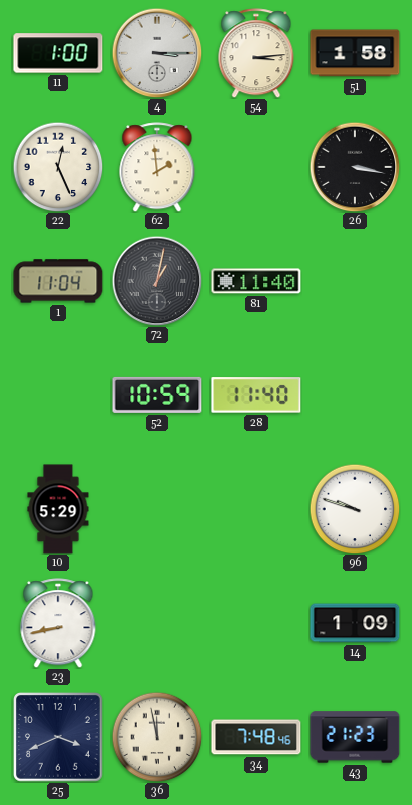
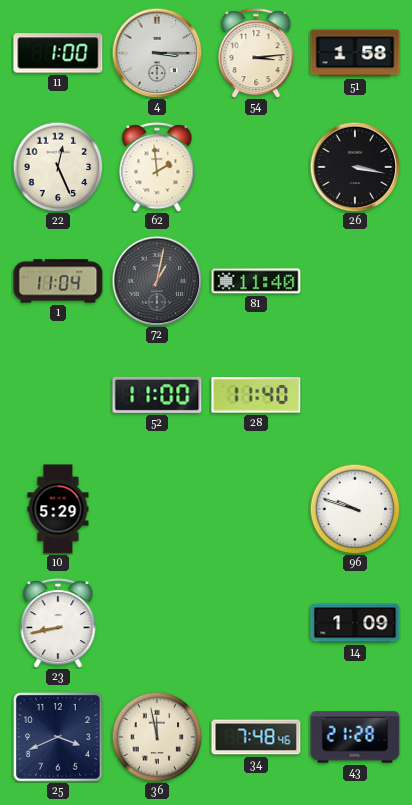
52: 10:59 -> 11:00 (157, 395)
43: 21:23 -> 21:28 (355, 737)
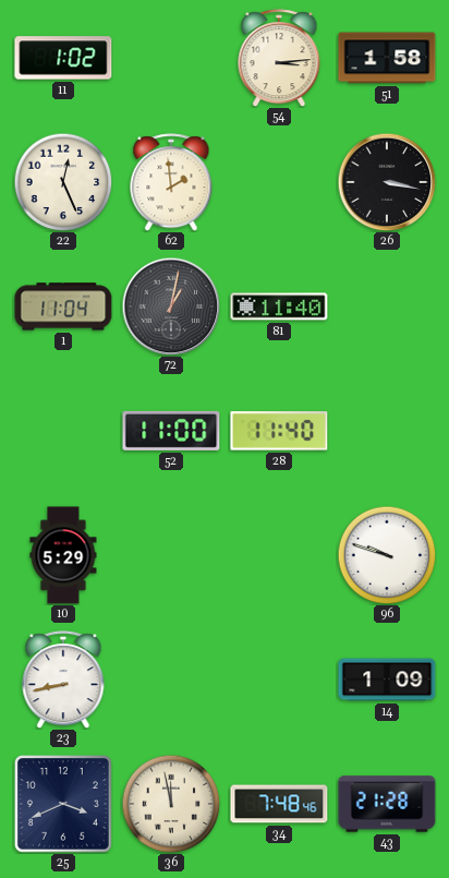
11: 1:00 -> 1:02 (63, 58)
4: 3:15 -> none (157, 53)
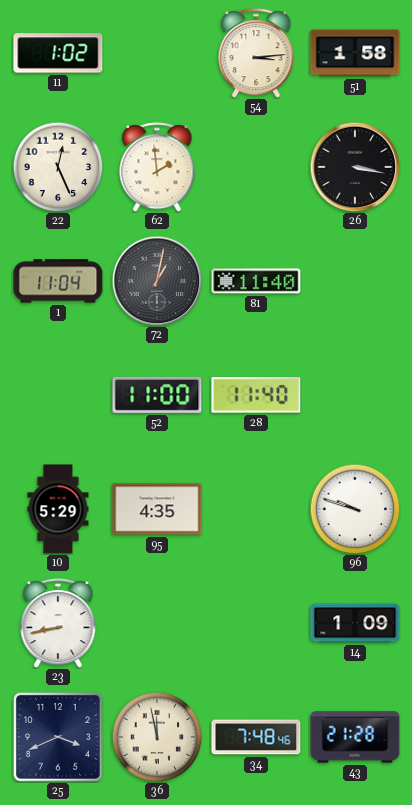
95: none -> 4:35 (157, 509)
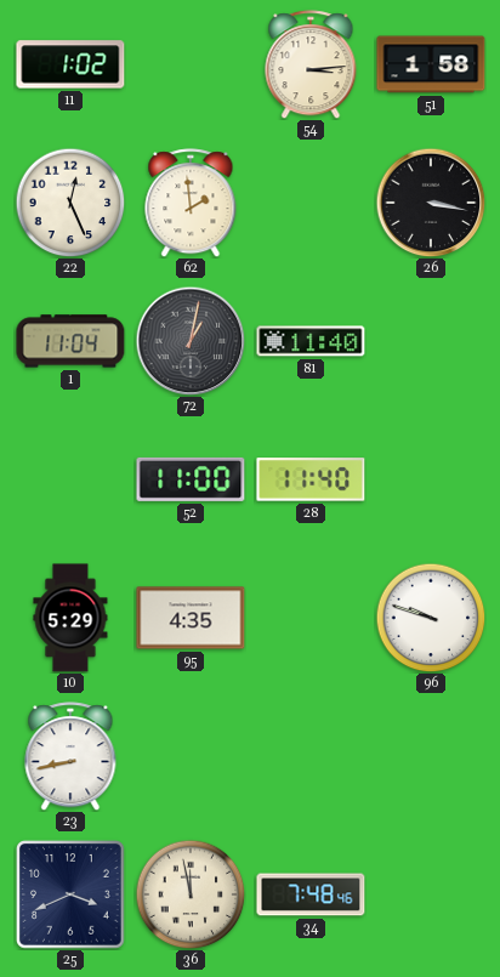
14: 1:09 -> none (355, 623)
43: 21:28 -> none (355, 737)
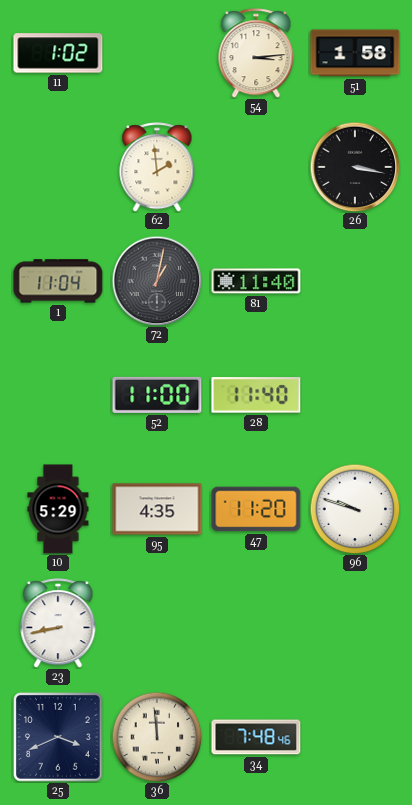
22: 12:26 -> none (70, 203)
47: none -> 11:20 (256, 509)
36: 11:58 -> 11:59 (157, 737)
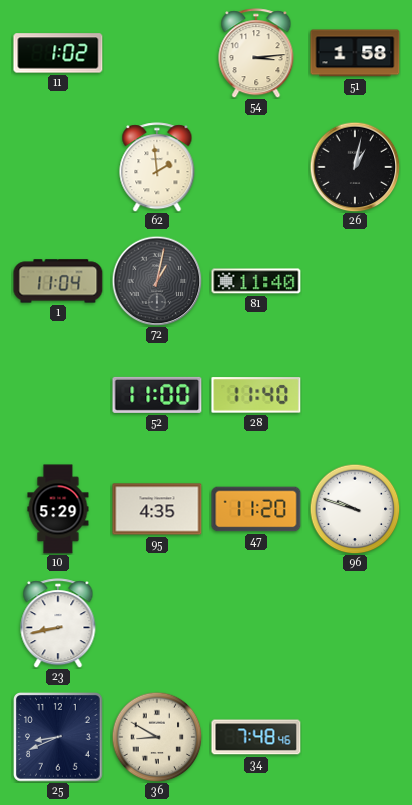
26: 3:17 -> 1:02 (355, 167)
25: 3:41 -> 8:41 (59, 738)
36: 11:59 -> 8:50 (157, 737)
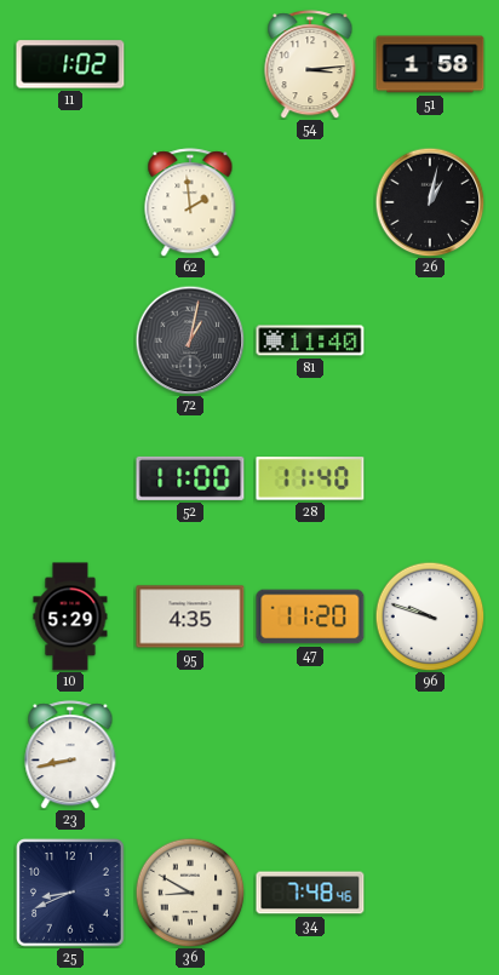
1: 11:04 -> none (58, 281)
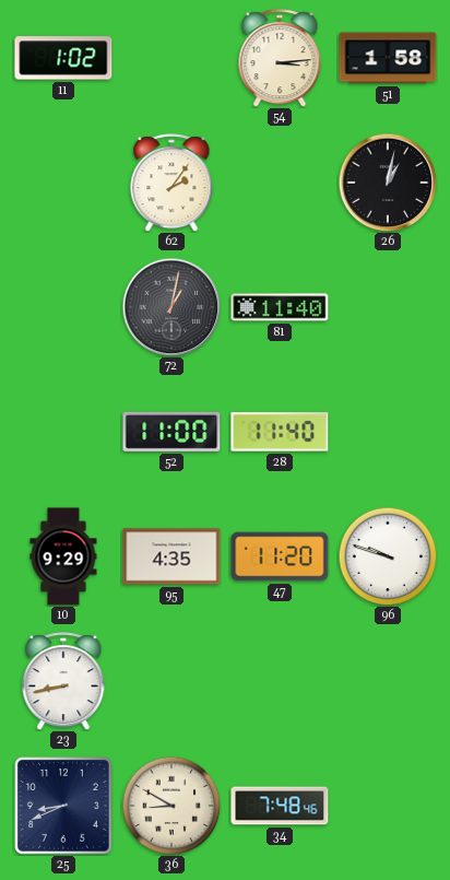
62: 1:59 -> 2:06 (171, 183)
10: 5:29 -> 9:29 (63, 556)
